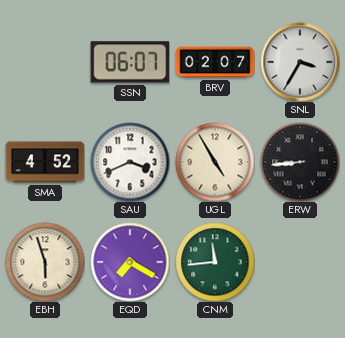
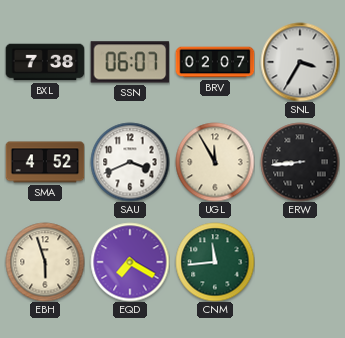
BXL: none -> 7:38 (45, 62)
UGL: 4:55 -> 11:55 (215, 162)
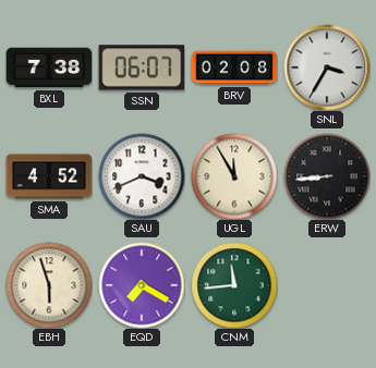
BRV: 02:07 -> 02:08 (234, 68)
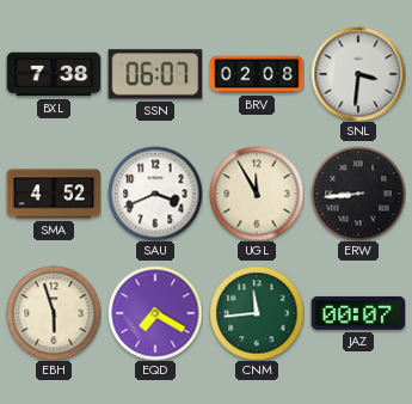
SNL: 3:35 -> 3:31 (358, 74)
JAZ: none -> 00:07 (358, 313)
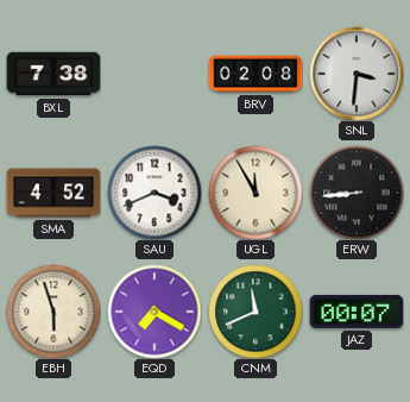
SSN: 06:07 -> none (155, 74)
CNM: 11:44 -> 11:41 (256, 312)
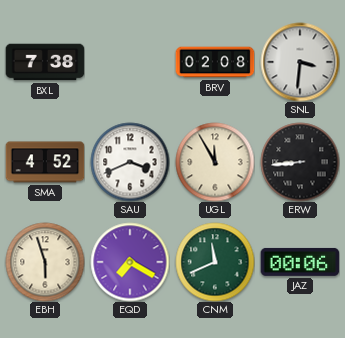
JAZ: 00:07 -> 00:06 (300, 262)
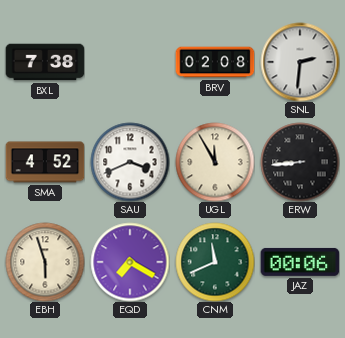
SNL: 3:31 -> 2:31 (300, 62)
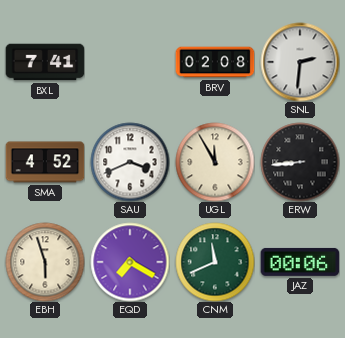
BXL: 7:38 -> 7:41 (45, 62)
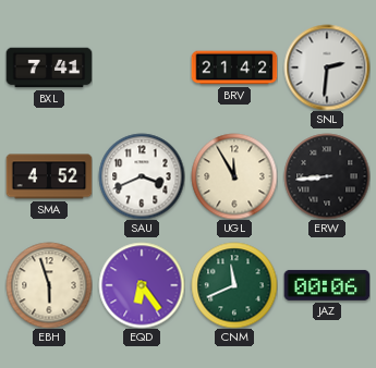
BRV: 02:08 -> 21:42 (234, 68)
EQD: 7:20 -> 6:24 (142, 285)
